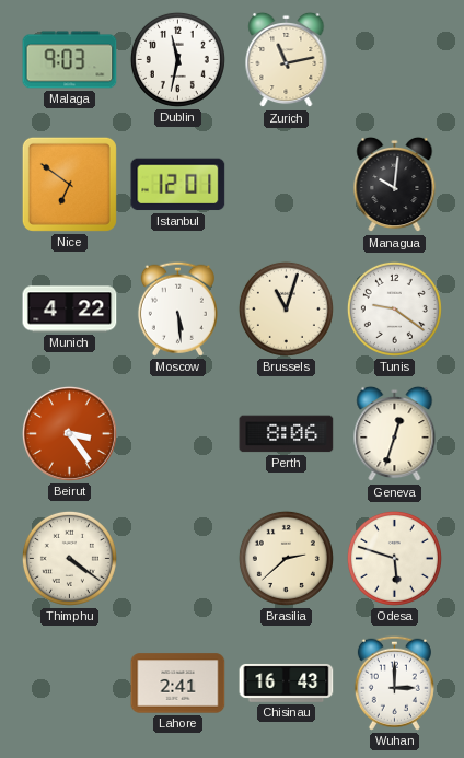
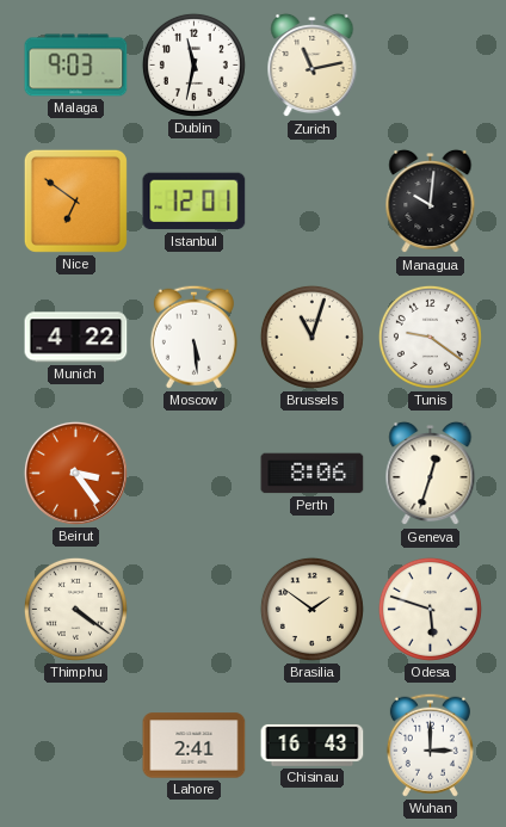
Brasilia: 2:38 -> 1:51 (311, 609)
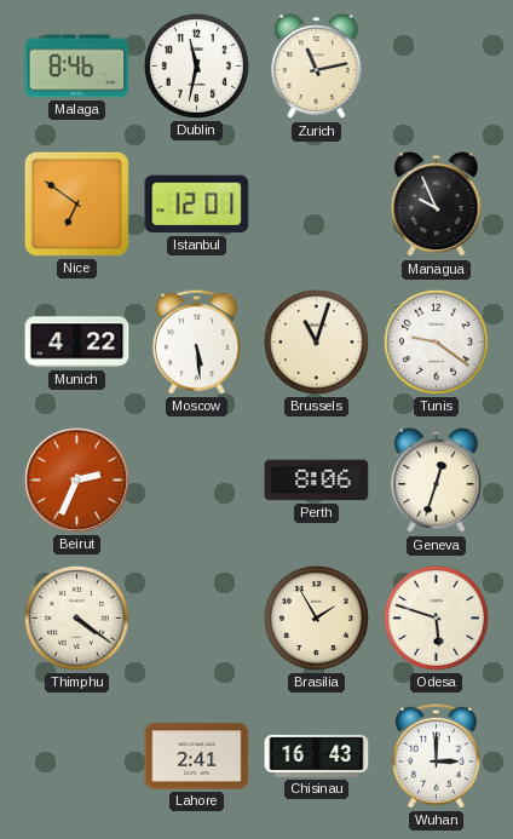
Malaga: 9:03 -> 8:46 (77, 67)
Managua: 10:01 -> 9:56 (437, 205)
Beirut: 3:24 -> 2:34 (76, 479)
Brasilia: 1:51 -> 1:55 (316, 617)
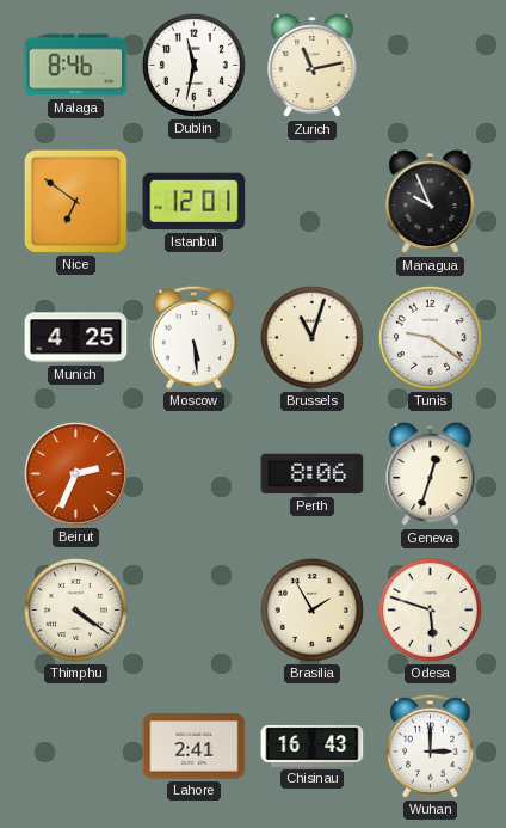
Munich: 4:22 -> 4:25 (76, 338)
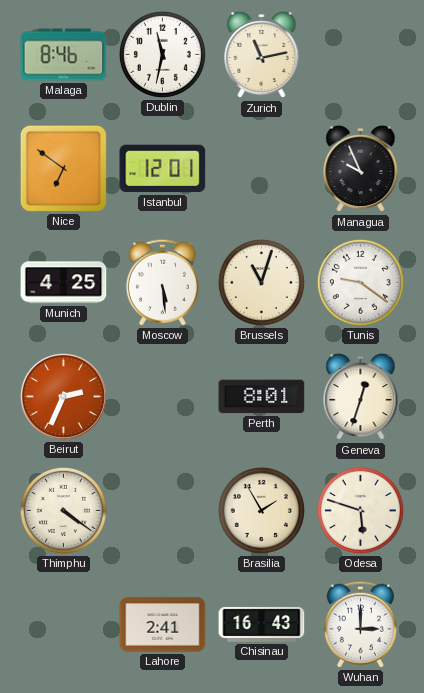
Perth: 8:06 -> 8:01 (262, 397)
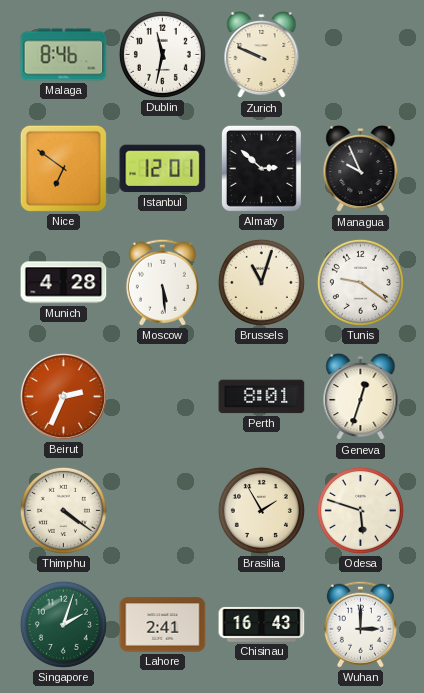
Zurich: 11:13 -> 9:49 (262, 55)
Almaty: none -> 2:52 (261, 168)
Munich: 4:25 -> 4:28 (64, 283)
Singapore: none -> 2:03 (63, 624)
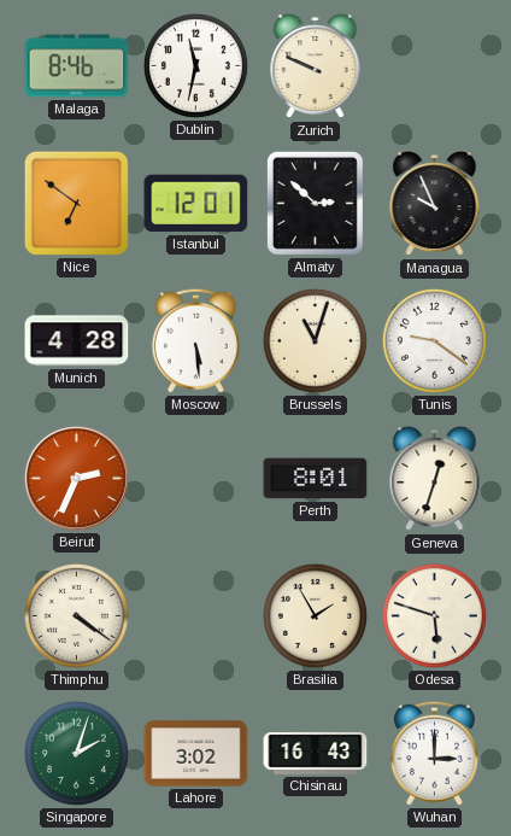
Lahore: 2:41 -> 3:02 (196, 754)
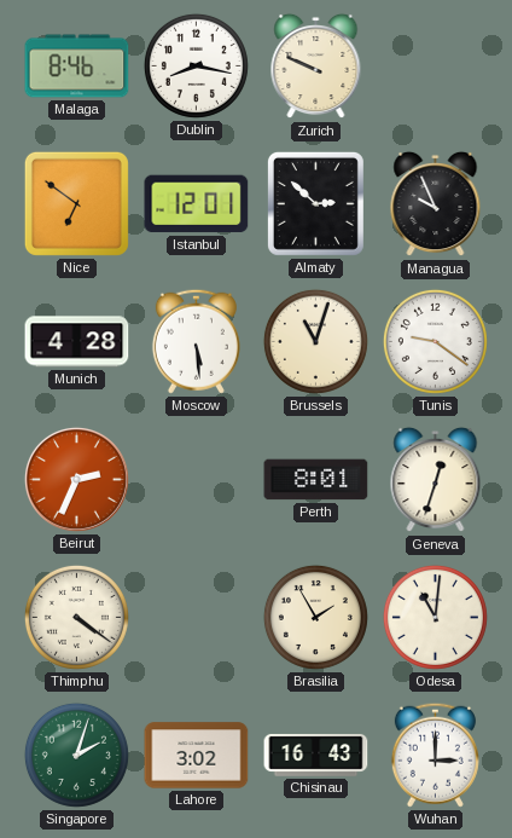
Dublin: 11:32 -> 8:17 (196, 65)
Odesa: 5:48 -> 11:01 (435, 617)
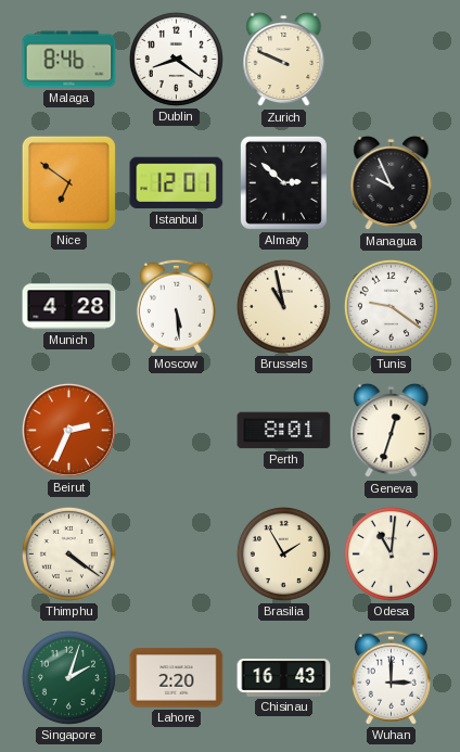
Dublin: 8:17 -> 8:21 (176, 59)
Brussels: 11:03 -> 10:58 (283, 306)
Lahore: 3:02 -> 2:20 (177, 678)
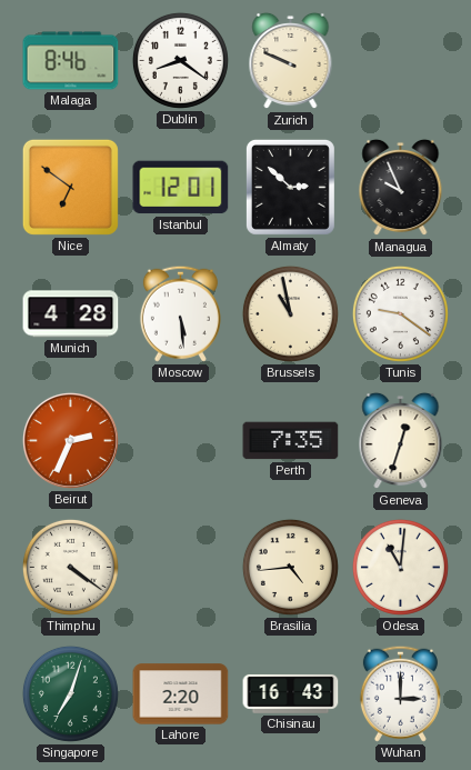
Perth: 8:01 -> 7:35 (291, 441)
Brasilia: 1:55 -> 4:44 (290, 567)
Singapore: 2:03 -> 7:03 (70, 693)
